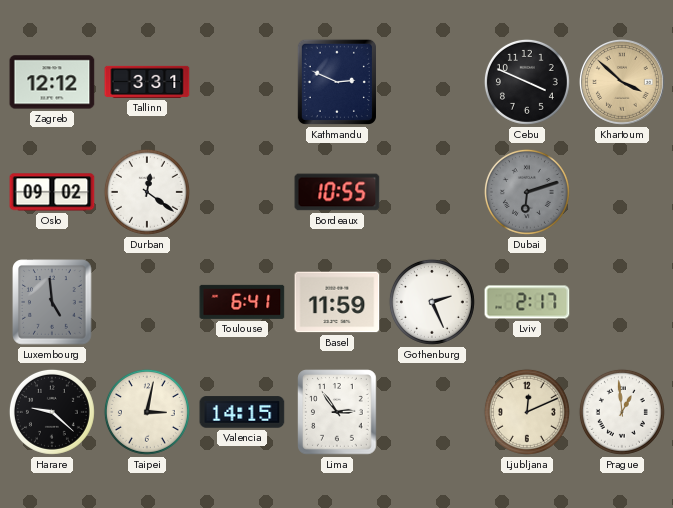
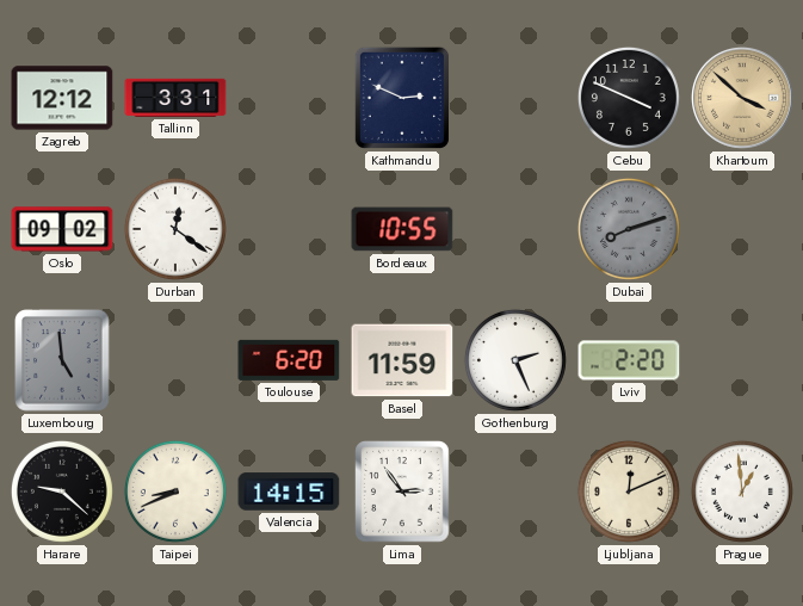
Dubai: 6:12 -> 8:12 (629, 229)
Toulouse: 6:41 -> 6:20 (289, 360)
Lviv: 2:17 -> 2:20 (629, 360)
Taipei: 3:02 -> 8:41 (175, 491)
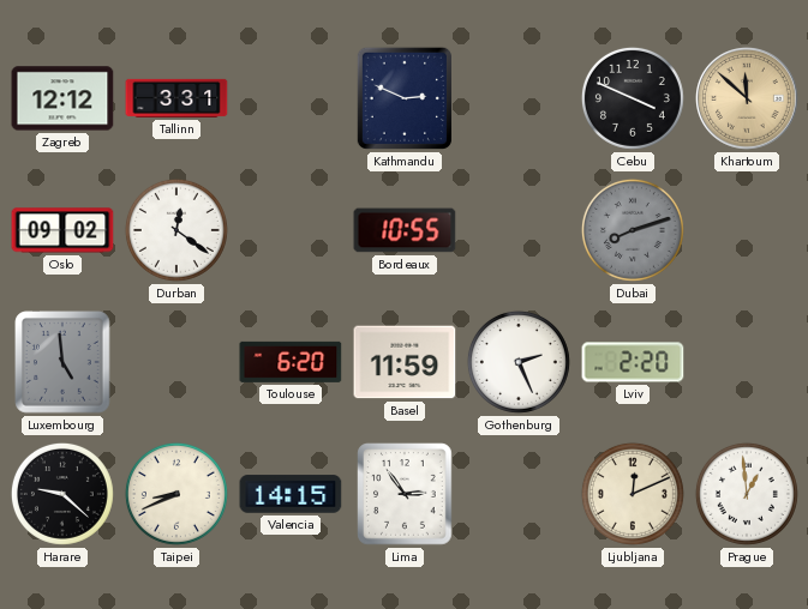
Khartoum: 3:52 -> 11:52 (748, 100)
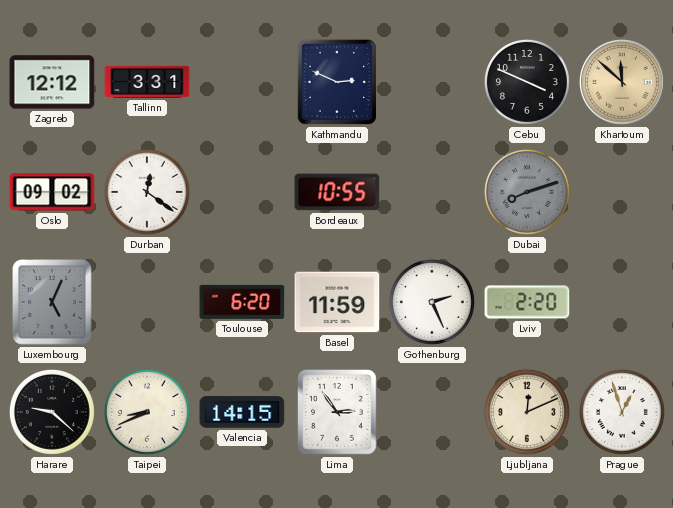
Luxembourg: 4:59 -> 5:04 (52, 302)
Prague: 12:59 -> 12:57 (622, 412)
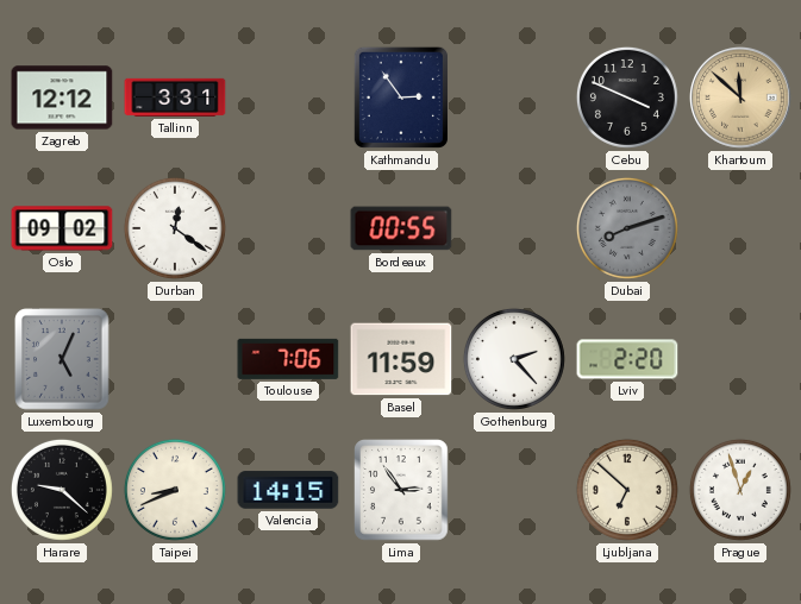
Kathmandu: 2:49 -> 2:54 (401, 97)
Bordeaux: 10:55 -> 00:55 (401, 228)
Toulouse: 6:20 -> 7:06 (288, 359)
Gothenburg: 2:26 -> 2:23 (514, 359)
Ljubljana: 12:11 -> 6:52 (627, 490)
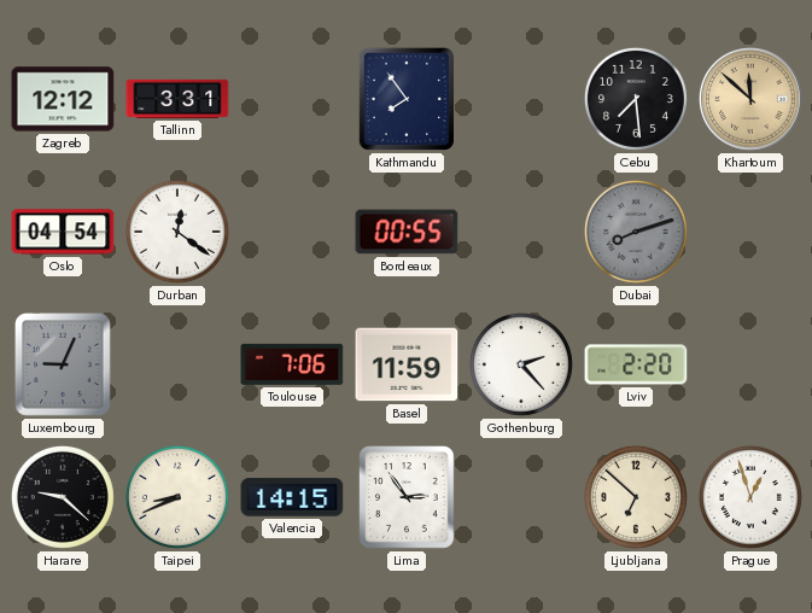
Kathmandu: 2:54 -> 7:54 (407, 99)
Cebu: 3:49 -> 7:29 (636, 99)
Oslo: 09:02 -> 04:54 (63, 232)
Luxembourg: 5:04 -> 9:04 (63, 364)
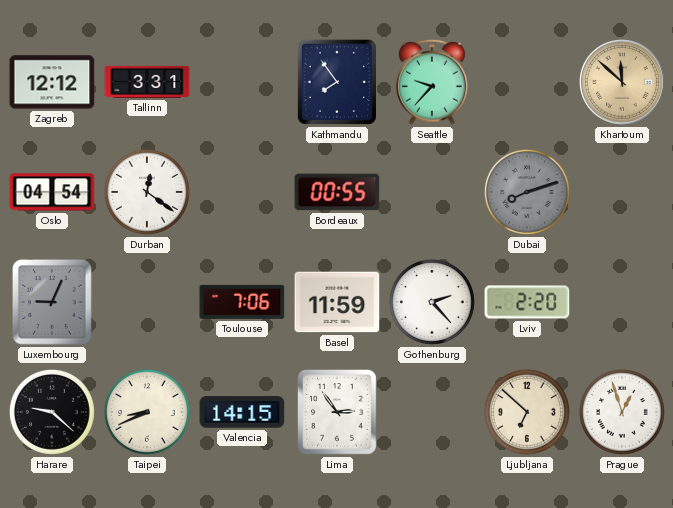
Seattle: none -> 9:37 (432, 82)
Cebu: 7:29 -> none (636, 99)
